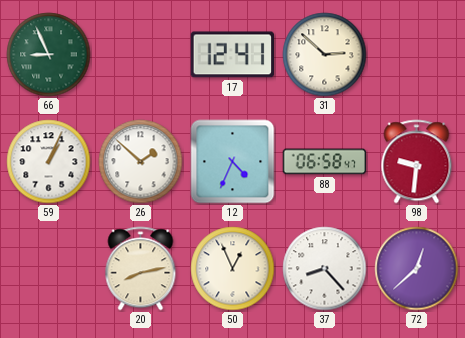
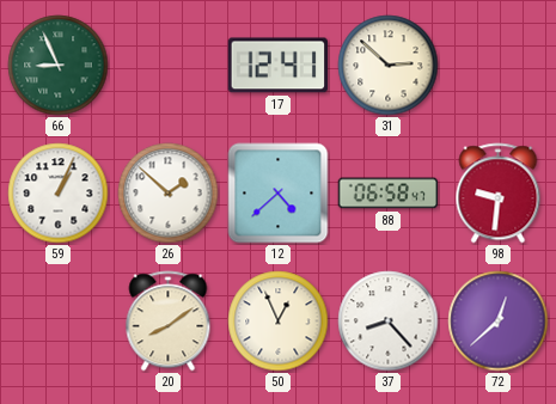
12: 4:34 -> 4:38 (279, 194)
20: 8:13 -> 8:09 (169, 322)
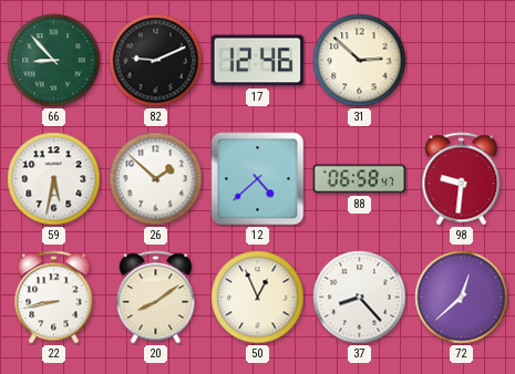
66: 8:56 -> 8:53 (54, 61)
82: none -> 9:11 (156, 61)
17: 12:41 -> 12:46 (258, 61)
59: 1:04 -> 5:32 (54, 179)
22: none -> 8:43 (54, 298)
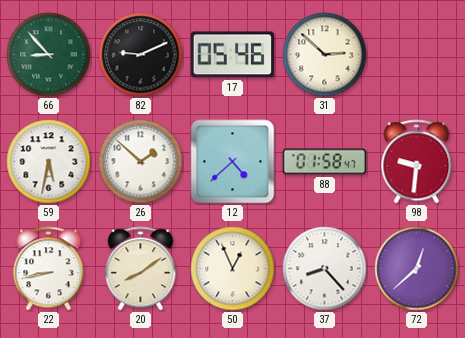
17: 12:46 -> 05:46 (233, 55)
88: 06:58 -> 01:58 (325, 162)
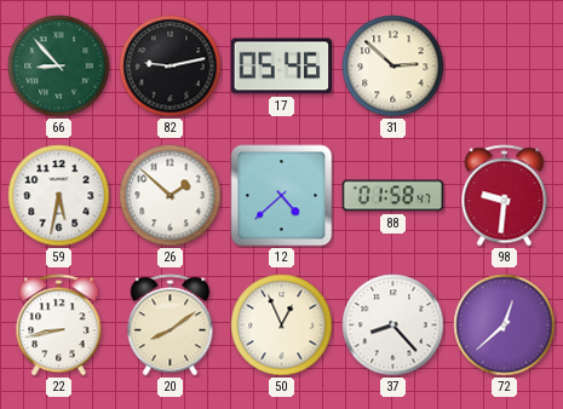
82: 9:11 -> 9:13 (171, 67)
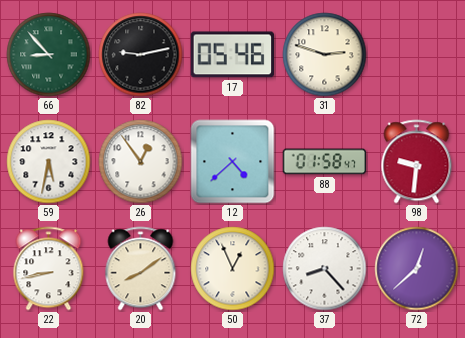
31: 2:52 -> 2:48 (325, 55)
26: 1:52 -> 12:54 (141, 162)
